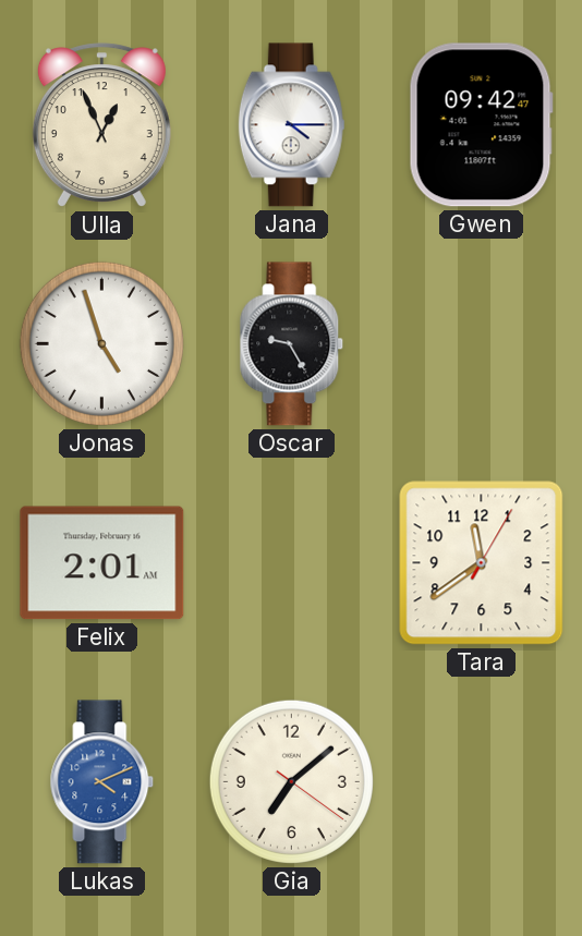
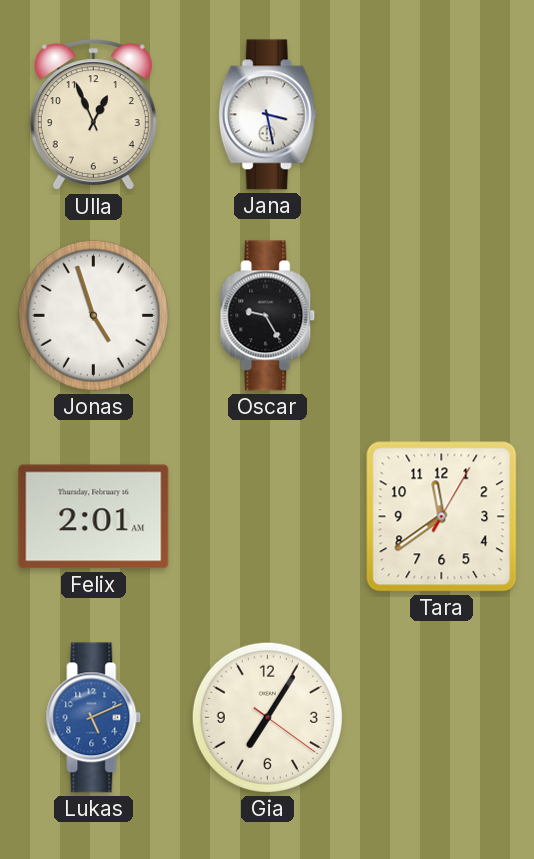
Jana: 4:15 -> 3:28 (267, 115)
Gwen: 09:42 -> none (481, 125)
Lukas: 4:11 -> 5:11 (94, 718)
Gia: 7:08 -> 7:05 (267, 717)
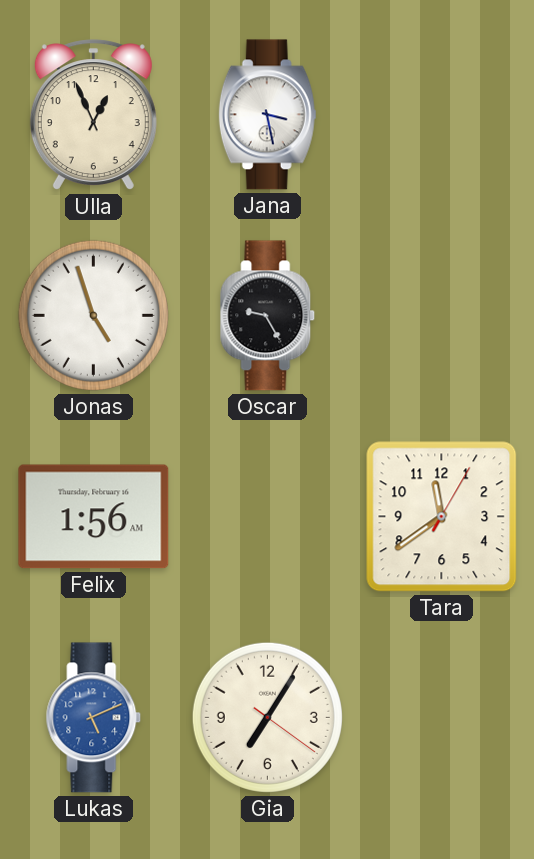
Felix: 2:01 -> 1:56 (94, 517)
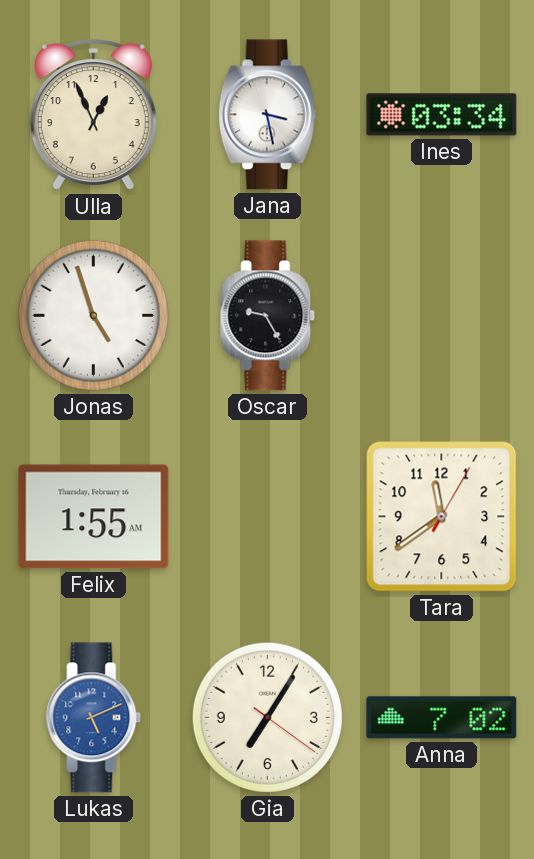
Ines: none -> 03:34 (442, 115)
Felix: 1:56 -> 1:55 (94, 517)
Anna: none -> 7:02 (442, 718)
